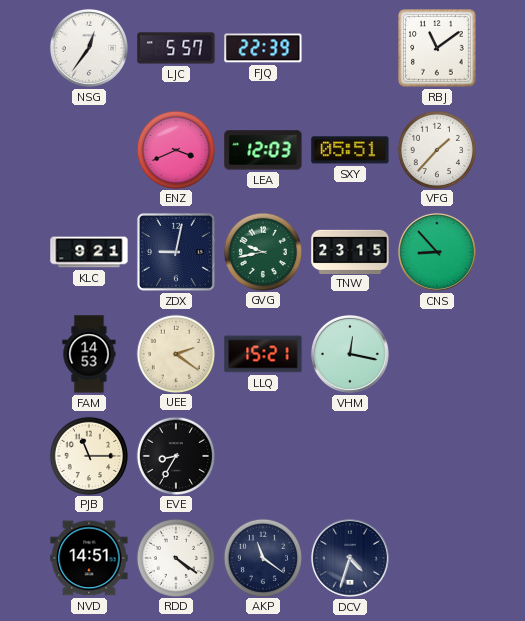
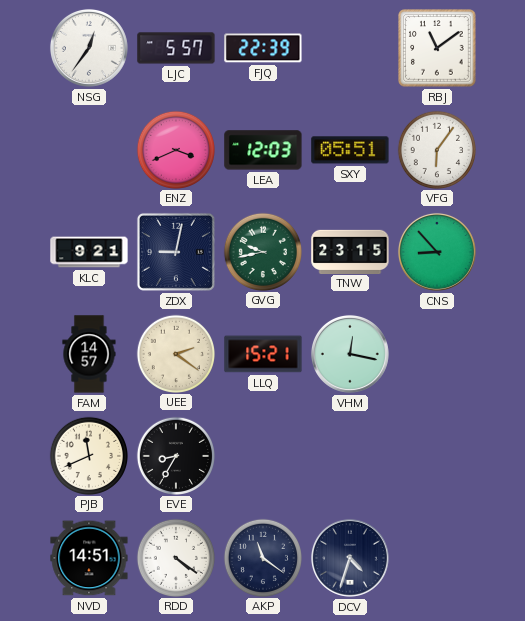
VFG: 1:37 -> 6:06 (436, 149)
FAM: 14:53 -> 14:57 (89, 354)
PJB: 11:15 -> 11:41 (88, 455)
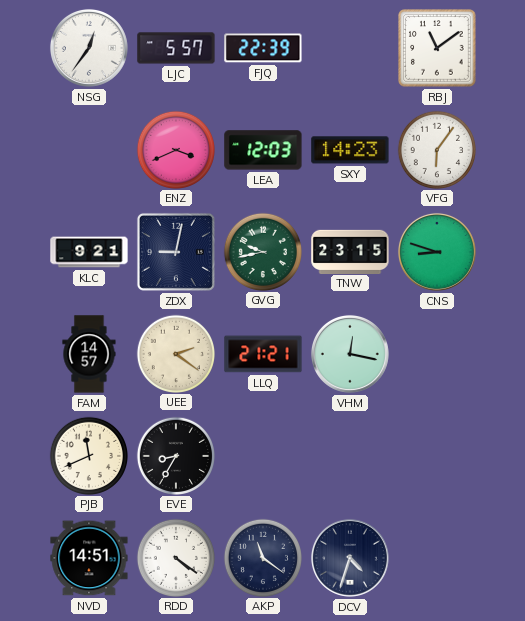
SXY: 05:51 -> 14:23 (350, 150)
CNS: 8:53 -> 8:48 (437, 252)
LLQ: 15:21 -> 21:21 (263, 354)
